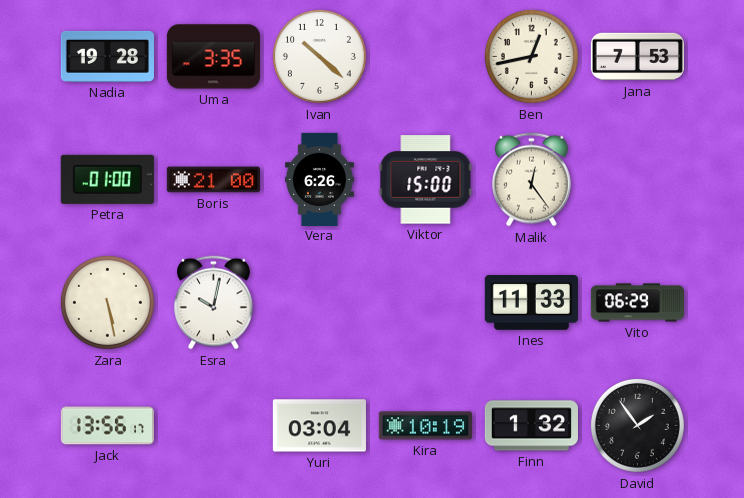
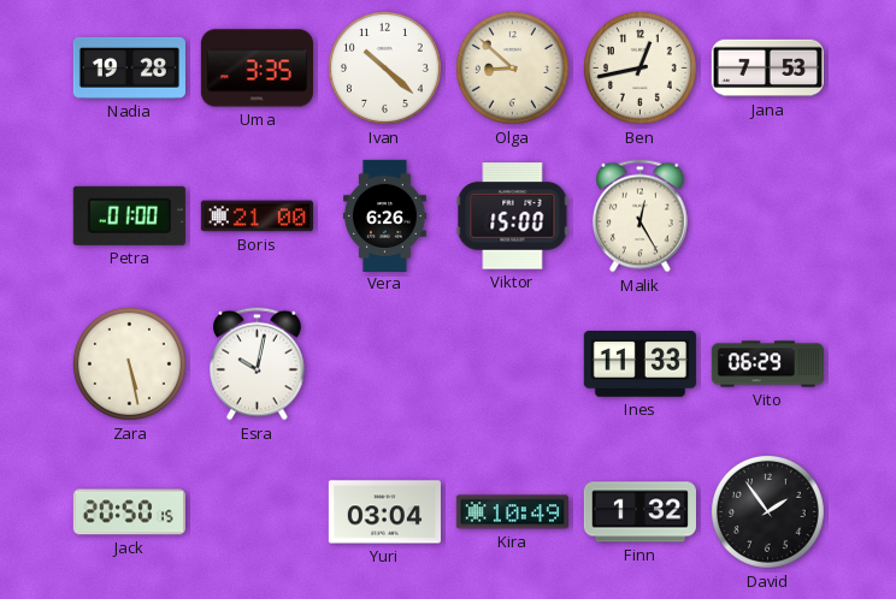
Olga: none -> 8:52 (512, 67)
Malik: 12:24 -> 12:25 (641, 217)
Jack: 13:56 -> 20:50 (129, 512)
Kira: 10:19 -> 10:49 (512, 512)
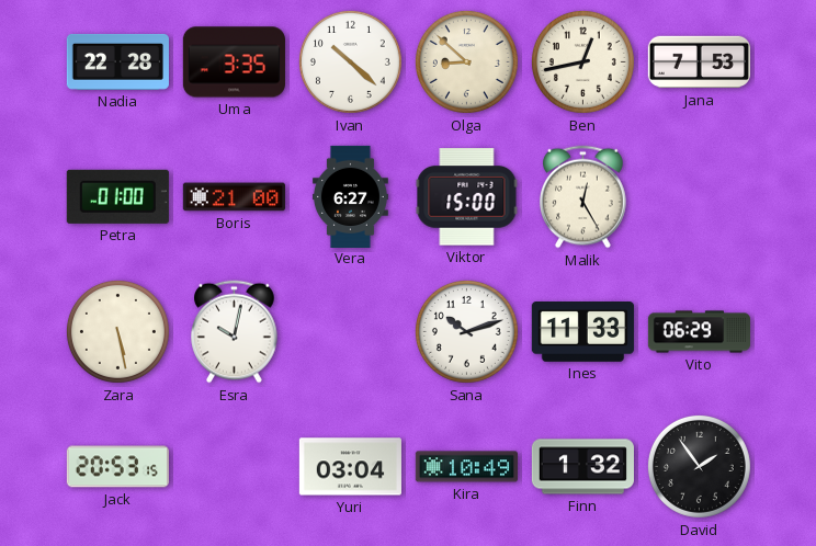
Nadia: 19:28 -> 22:28 (117, 61)
Vera: 6:26 -> 6:27 (350, 196)
Sana: none -> 10:12 (466, 331)
Jack: 20:50 -> 20:53 (117, 467)
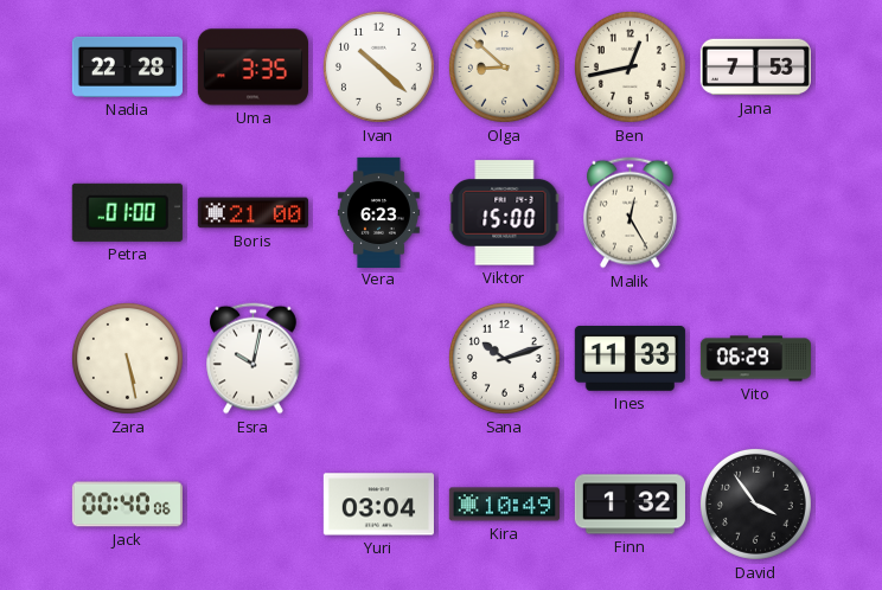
Vera: 6:27 -> 6:23 (378, 212)
Jack: 20:53 -> 00:40 (127, 505)
David: 1:54 -> 3:54 (755, 504)
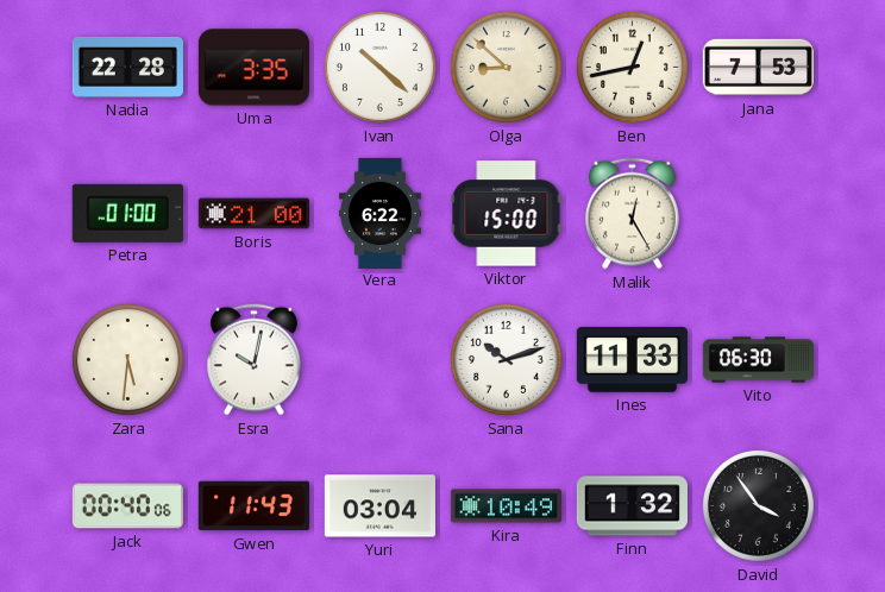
Vera: 6:23 -> 6:22 (379, 213)
Zara: 5:28 -> 5:31 (127, 359)
Vito: 06:29 -> 06:30 (758, 360)
Gwen: none -> 11:43 (253, 506)
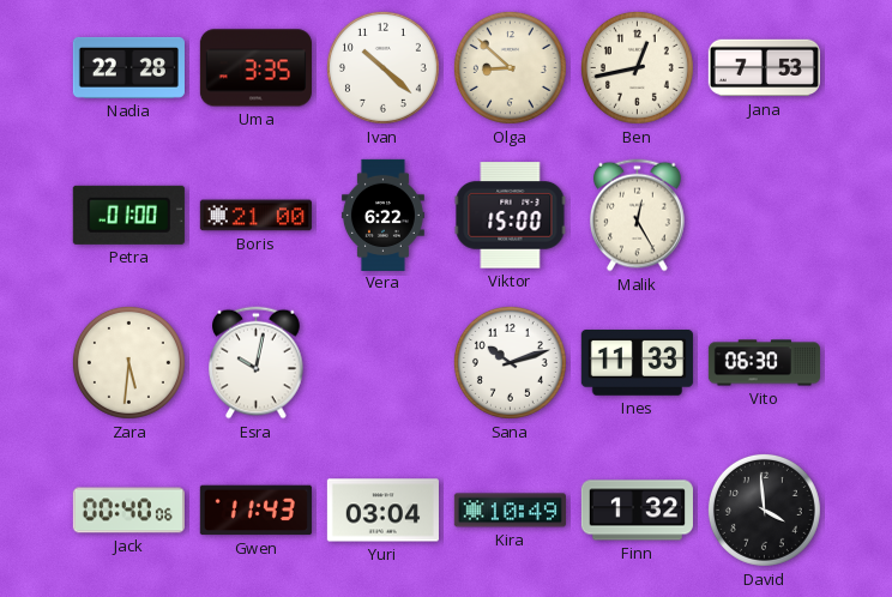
David: 3:54 -> 3:59 (764, 509)
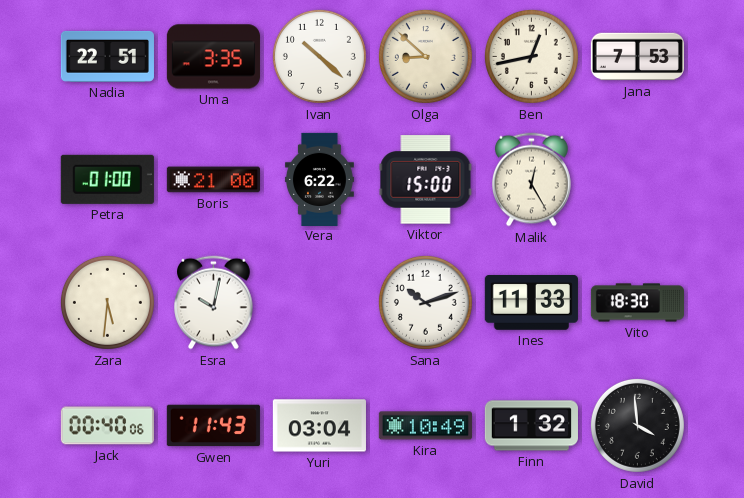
Nadia: 22:28 -> 22:51 (107, 56)
Vito: 06:30 -> 18:30 (637, 303)
